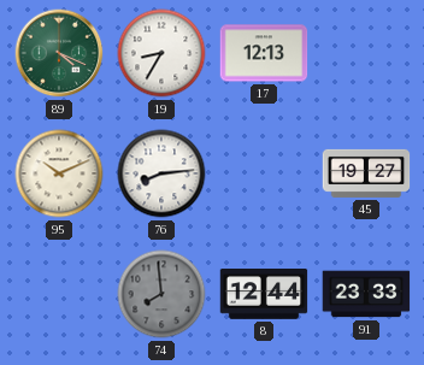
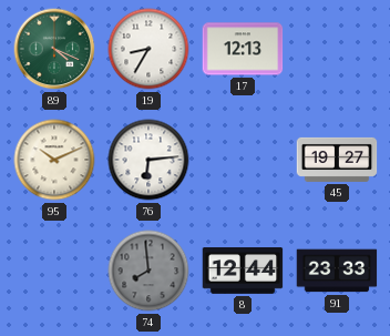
76: 8:14 -> 6:14 (148, 160)
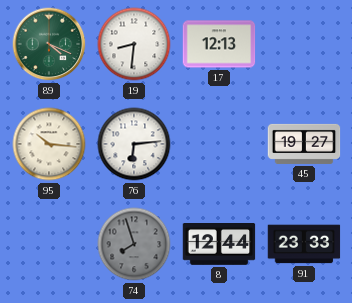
19: 8:35 -> 8:31 (134, 44)
95: 10:11 -> 10:16 (49, 144)
74: 7:59 -> 7:57 (134, 244)
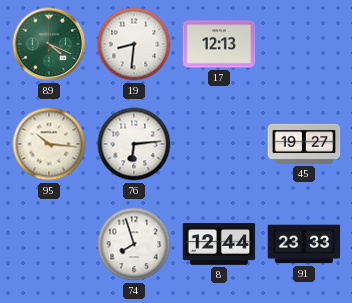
74 dial: grey -> white (134, 244)
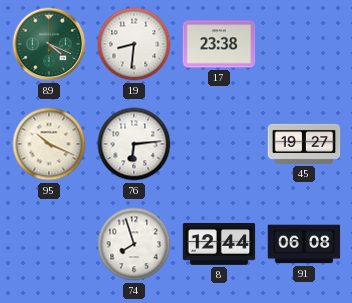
17: 12:13 -> 23:38 (219, 44)
95: 10:16 -> 10:19 (49, 144)
91: 23:33 -> 06:08 (304, 244)
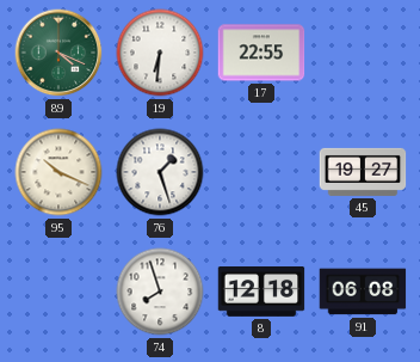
19: 8:31 -> 6:31 (160, 53)
17: 23:38 -> 22:55 (261, 53)
76: 6:14 -> 1:27 (160, 172)
8: 12:44 -> 12:18 (261, 293)
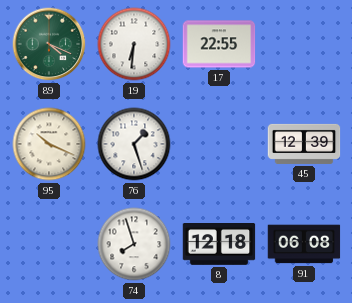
45: 19:27 -> 12:39 (304, 144)
